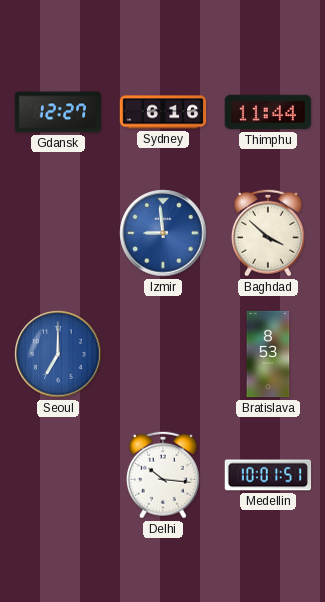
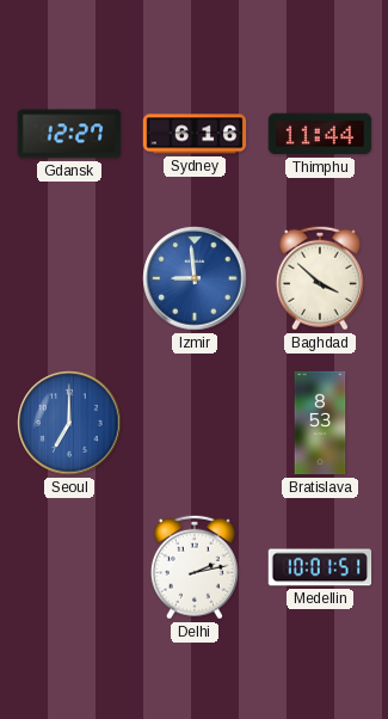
Delhi: 10:16 -> 2:13 (195, 567)
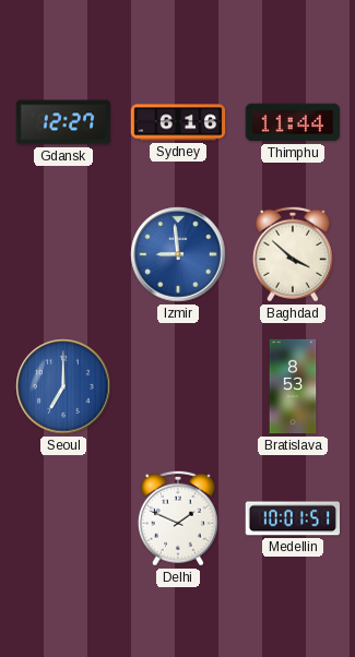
Delhi: 2:13 -> 1:49 (178, 518)
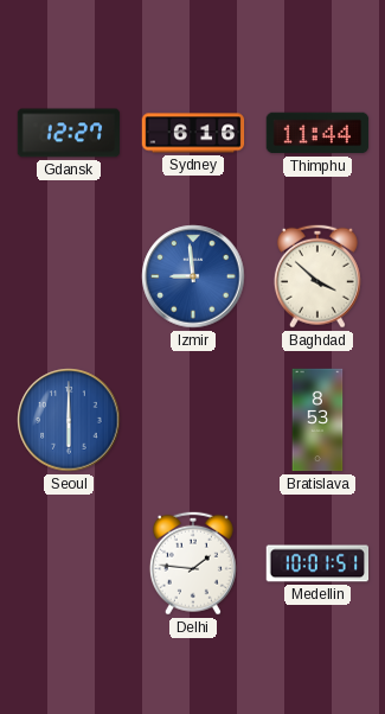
Seoul: 7:00 -> 6:00 (69, 420)
Delhi: 1:49 -> 1:46 (193, 563)
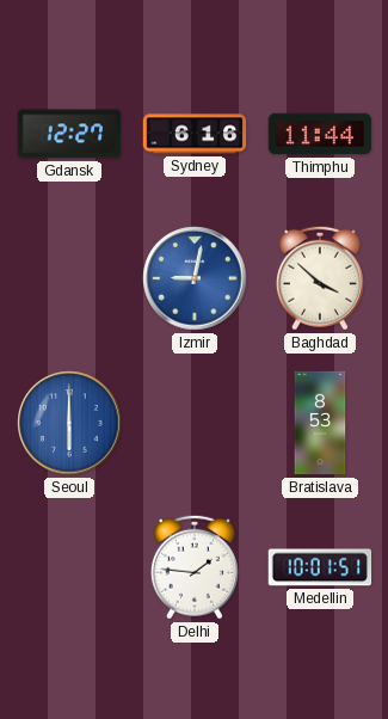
Izmir: 8:59 -> 9:02 (195, 278)
